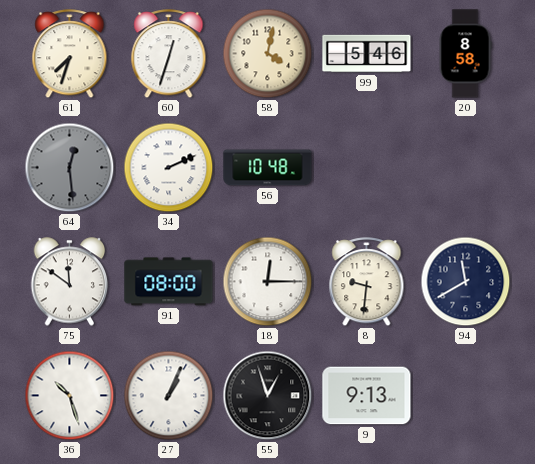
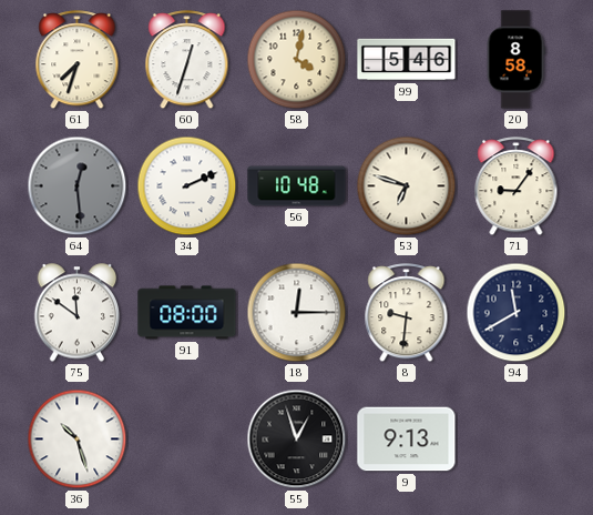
53: none -> 6:48 (407, 186)
71: none -> 9:06 (517, 186)
27: 1:04 -> none (169, 396)
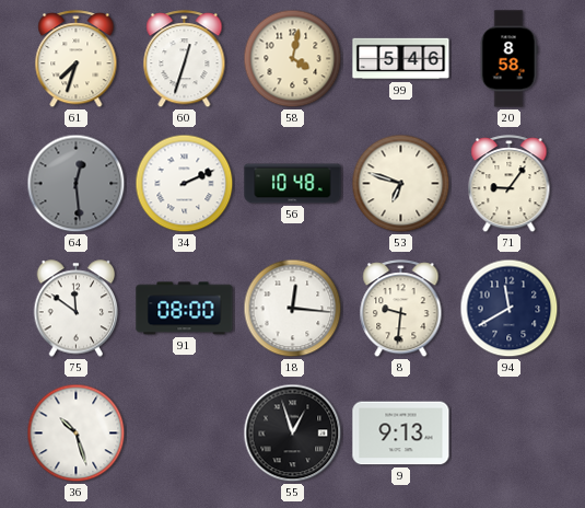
18: 12:15 -> 12:16 (293, 309)
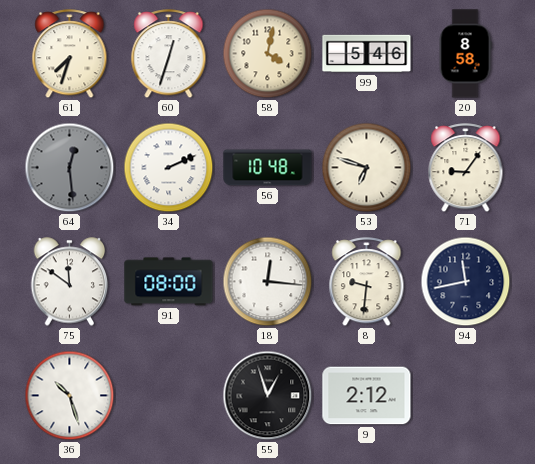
94: 11:40 -> 11:43 (466, 282)
9: 9:13 -> 2:12 (367, 396)
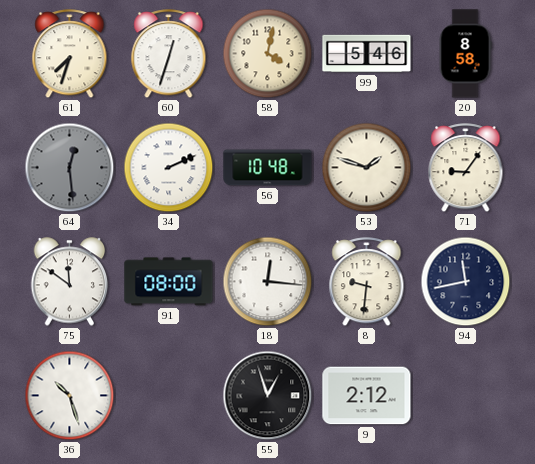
53: 6:48 -> 1:48 (367, 168)
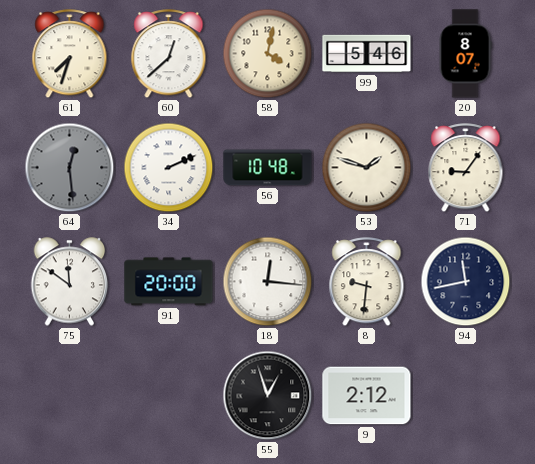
60: 12:33 -> 12:38 (169, 54)
20: 8:58 -> 8:07 (465, 54)
91: 08:00 -> 20:00 (169, 282)
36: 10:27 -> none (70, 396)
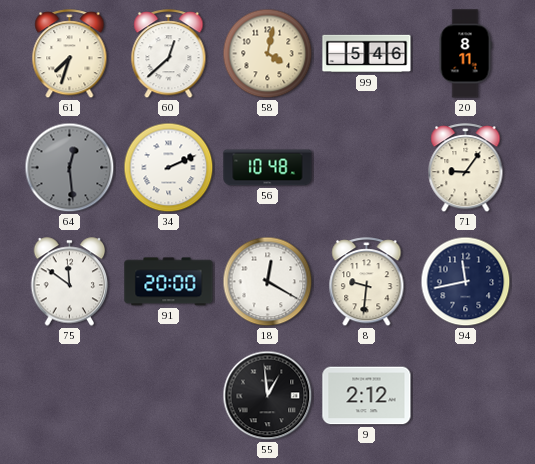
20: 8:07 -> 8:11 (465, 54)
53: 1:48 -> none (367, 168)
18: 12:16 -> 12:20 (268, 282)
55: 12:57 -> 12:59 (268, 396)
